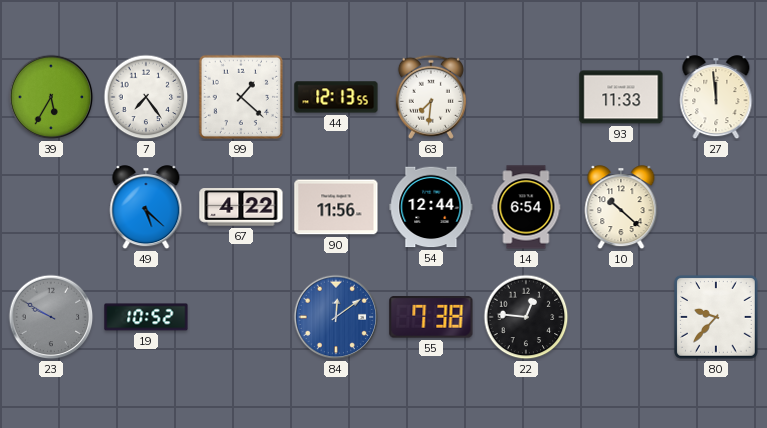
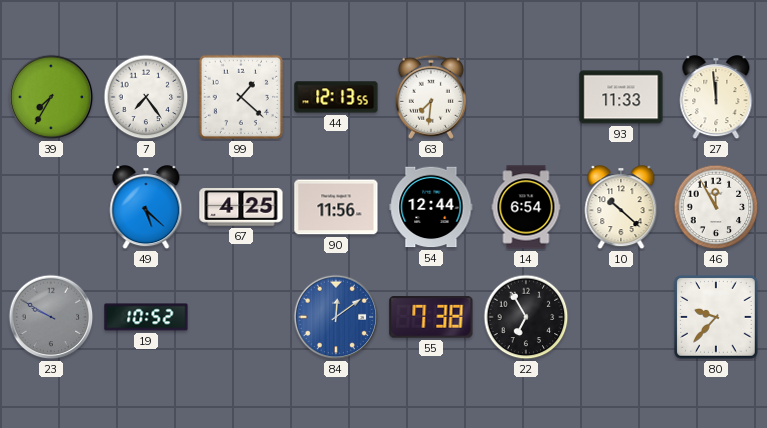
39: 5:35 -> 7:35 (51, 97)
67: 4:22 -> 4:25 (241, 207)
46: none -> 11:55 (716, 207)
22: 12:46 -> 6:55 (526, 317)
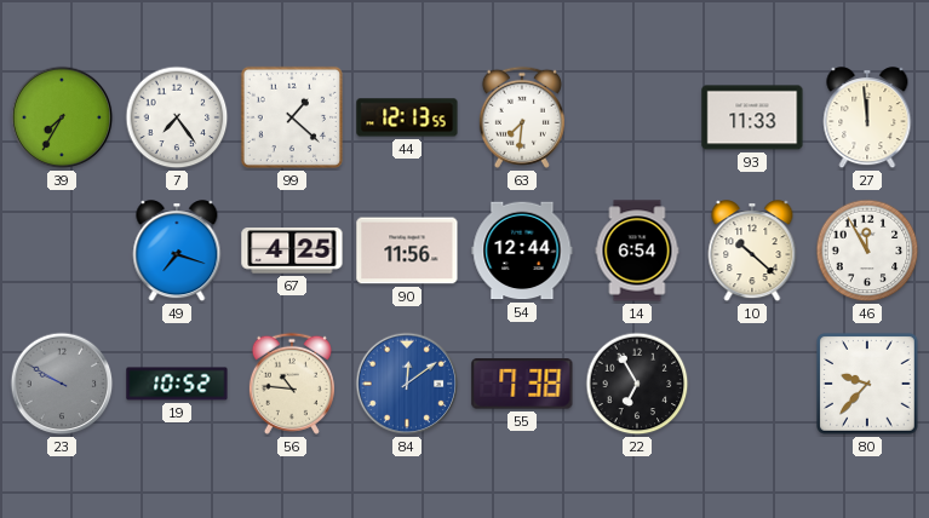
49: 5:22 -> 7:18 (177, 252)
56: none -> 10:46 (292, 384)
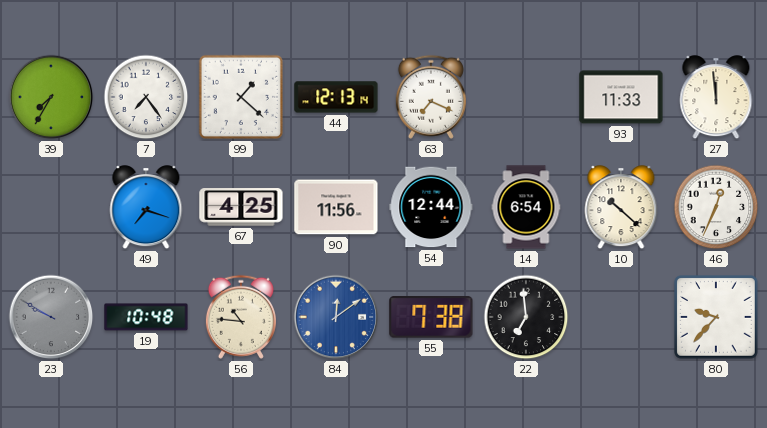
44: 12:13:55 -> 12:13:14 (336, 97)
63: 7:31 -> 7:19 (431, 97)
46: 11:55 -> 12:34 (716, 207)
19: 10:52 -> 10:48 (146, 317)
22: 6:55 -> 6:59 (526, 317)
